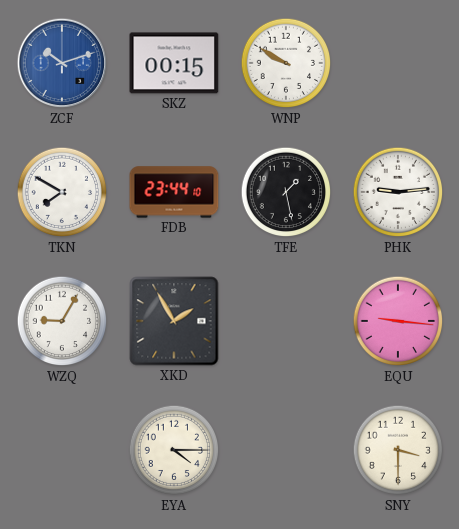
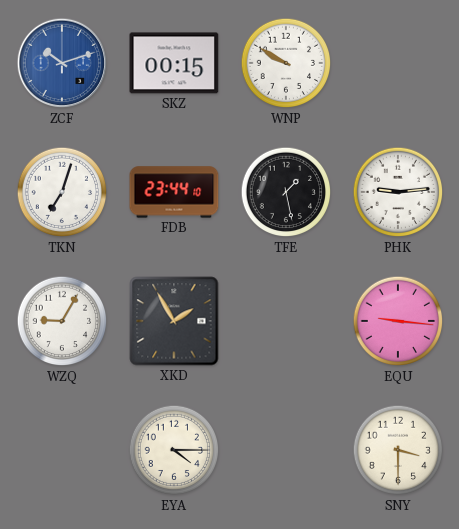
TKN: 7:50 -> 7:03 (62, 192)
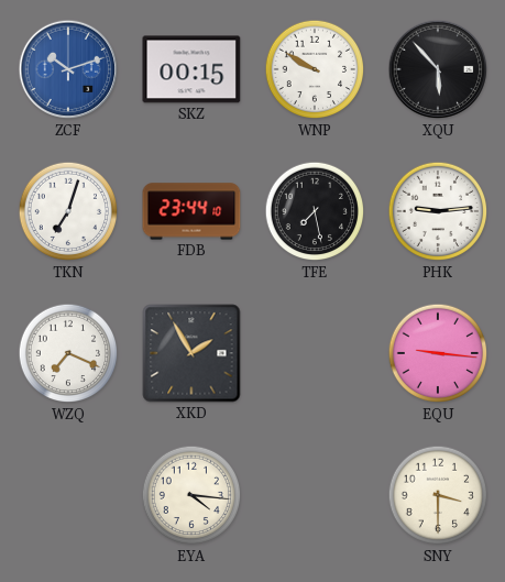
XQU: none -> 5:53 (438, 69)
TFE: 1:28 -> 7:28 (315, 211)
WZQ: 9:05 -> 7:19 (68, 353)
EYA: 4:15 -> 4:16 (191, 495)
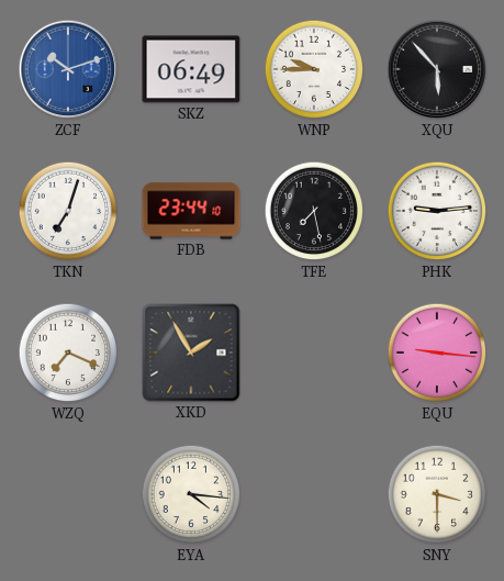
SKZ: 00:15 -> 06:49 (191, 69)
WNP: 9:50 -> 9:45 (314, 69)
